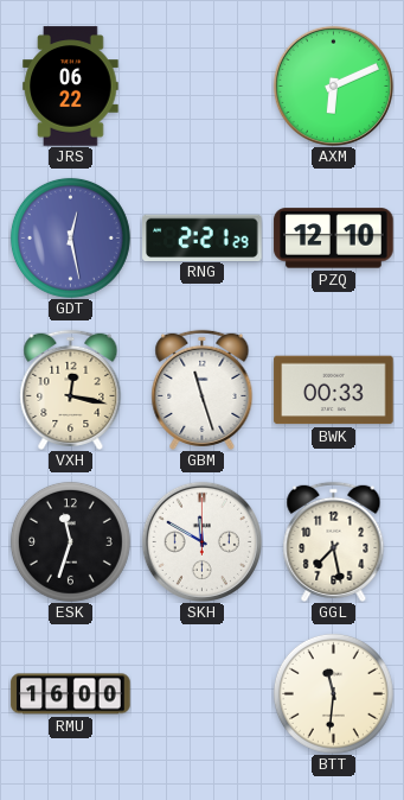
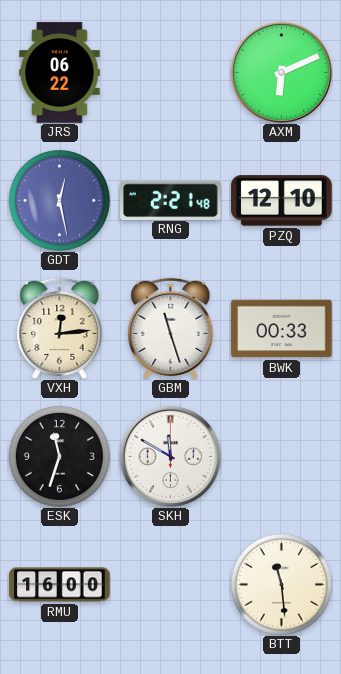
RNG: 2:21:29 -> 2:21:48 (171, 200)
VXH: 12:17 -> 12:14 (60, 328)
GGL: 7:28 -> none (334, 541)
BTT: 11:31 -> 11:29 (281, 584)
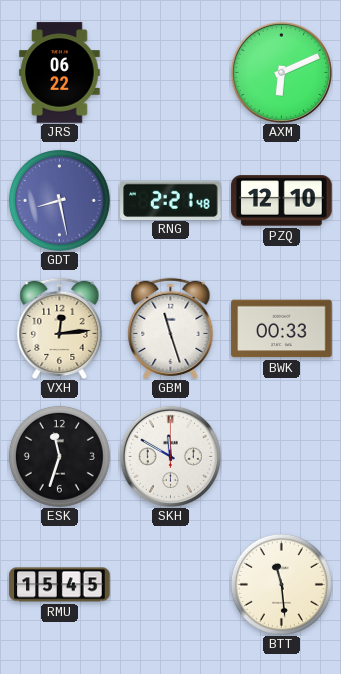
GDT: 12:28 -> 8:28 (59, 200)
RMU: 16:00 -> 15:45 (60, 585)
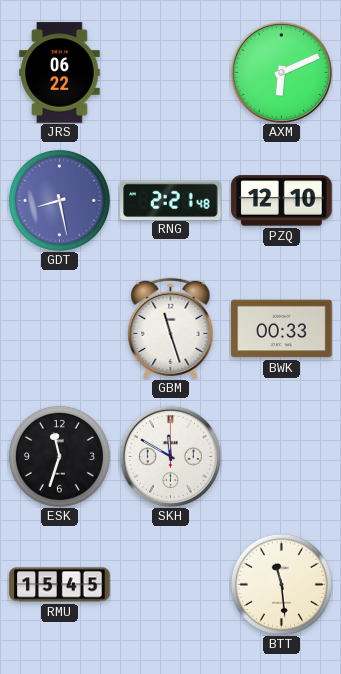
VXH: 12:14 -> none (60, 328)
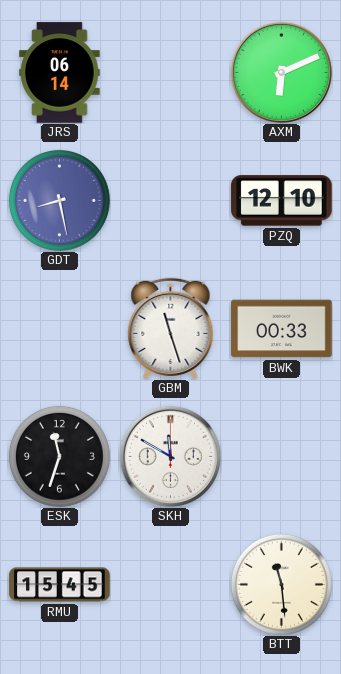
JRS: 06:22 -> 06:14 (60, 73)
RNG: 2:21 -> none (171, 200)
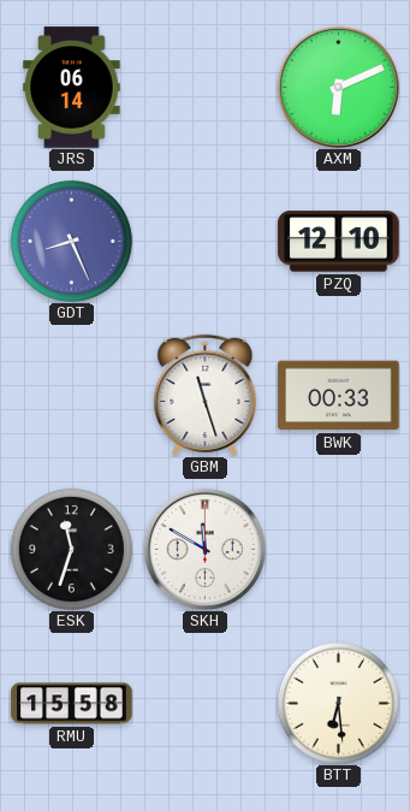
GDT: 8:28 -> 8:26 (71, 241)
RMU: 15:45 -> 15:58 (72, 704)
BTT: 11:29 -> 6:29 (338, 703)
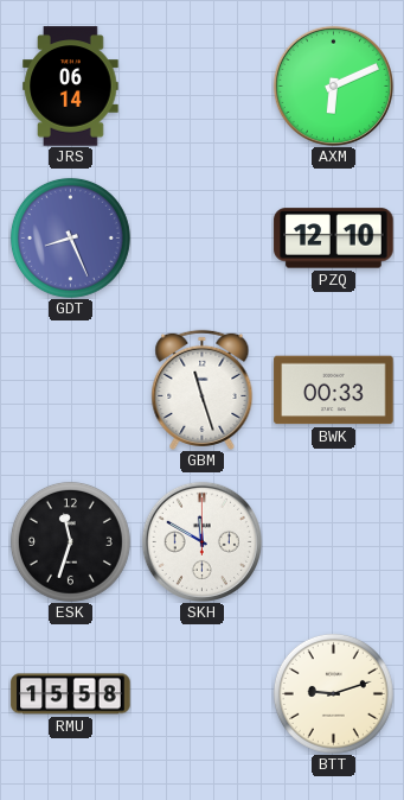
BTT: 6:29 -> 9:12 (333, 693)
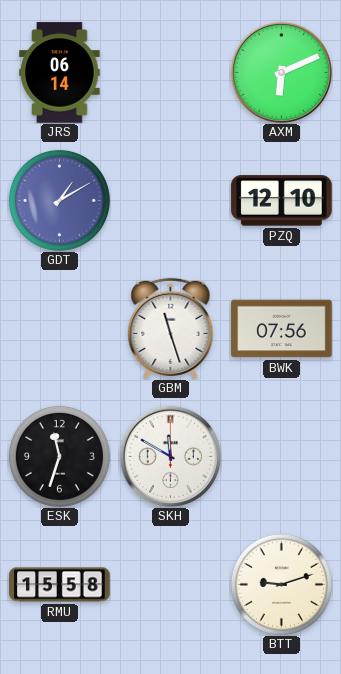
GDT: 8:26 -> 1:10 (59, 200)
BWK: 00:33 -> 07:56 (282, 329)
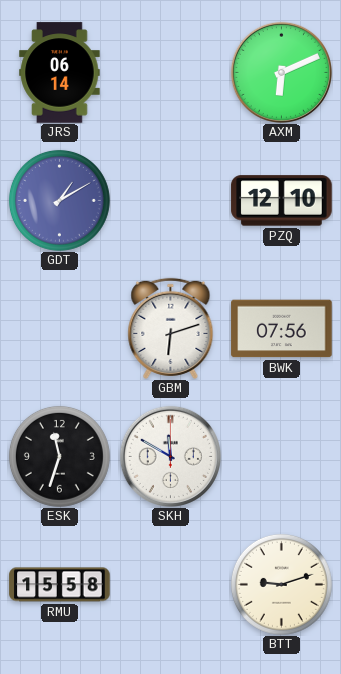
GBM: 11:27 -> 6:12 (171, 328)
